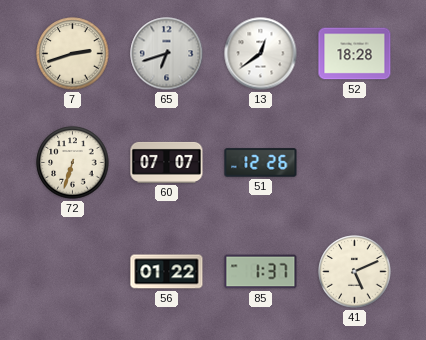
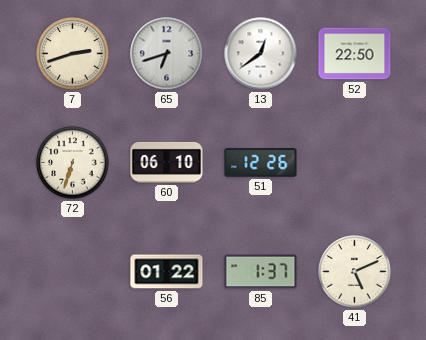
52: 18:28 -> 22:50 (355, 54)
60: 07:07 -> 06:10 (167, 162)
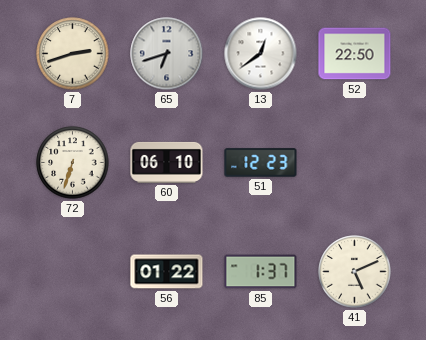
51: 12:26 -> 12:23 (261, 163)
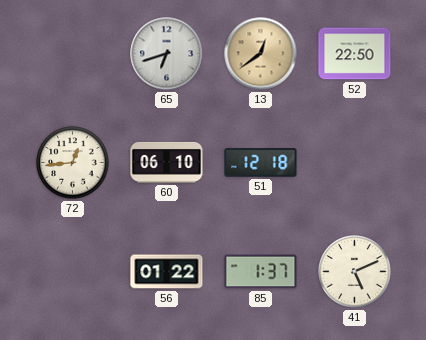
7: 2:42 -> none (73, 54)
13 dial: white -> champagne (261, 54)
72: 6:33 -> 12:44 (73, 163)
51: 12:23 -> 12:18 (261, 163)
